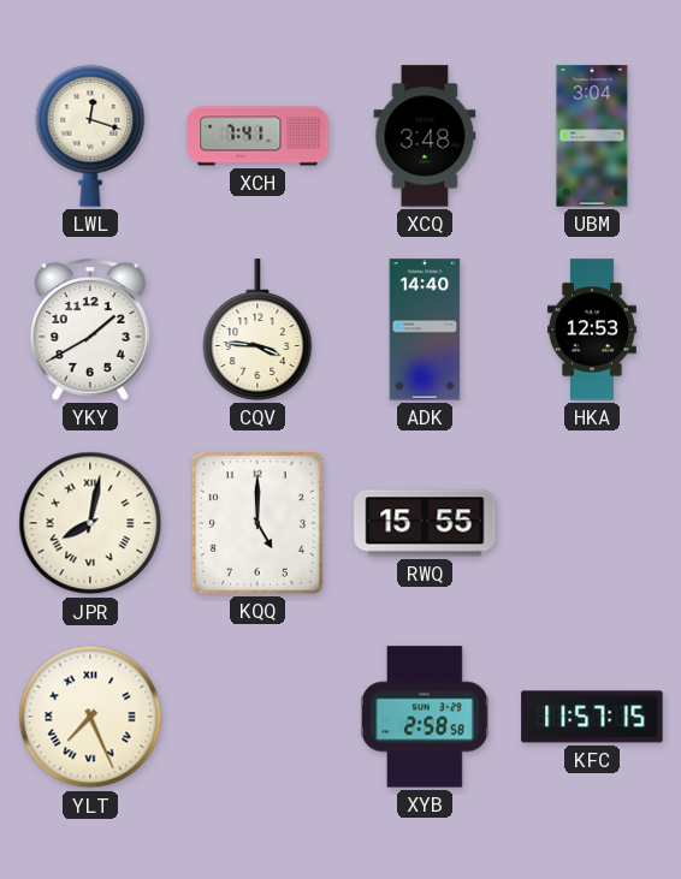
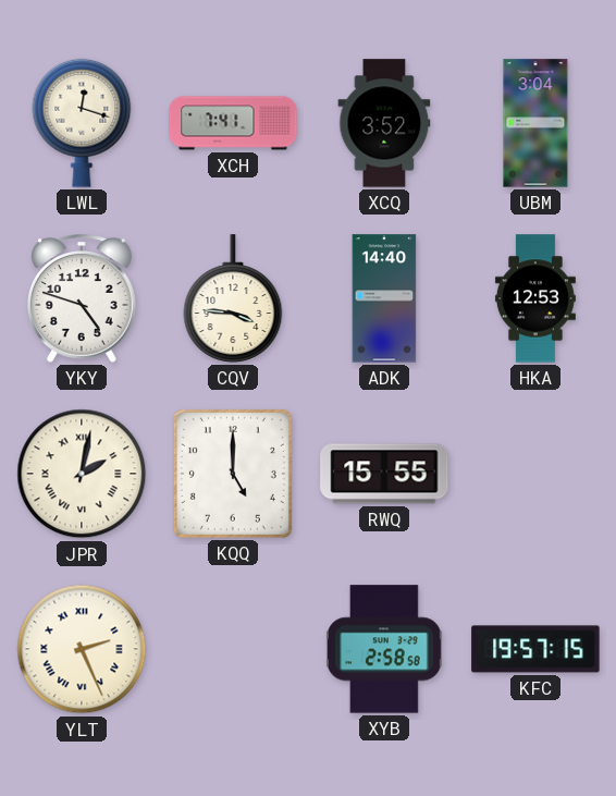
XCQ: 3:48 -> 3:52 (384, 123)
YKY: 1:40 -> 4:48 (82, 298)
JPR: 8:02 -> 2:02 (82, 474)
YLT: 7:26 -> 2:26 (82, 649)
KFC: 11:57 -> 19:57 (535, 649)
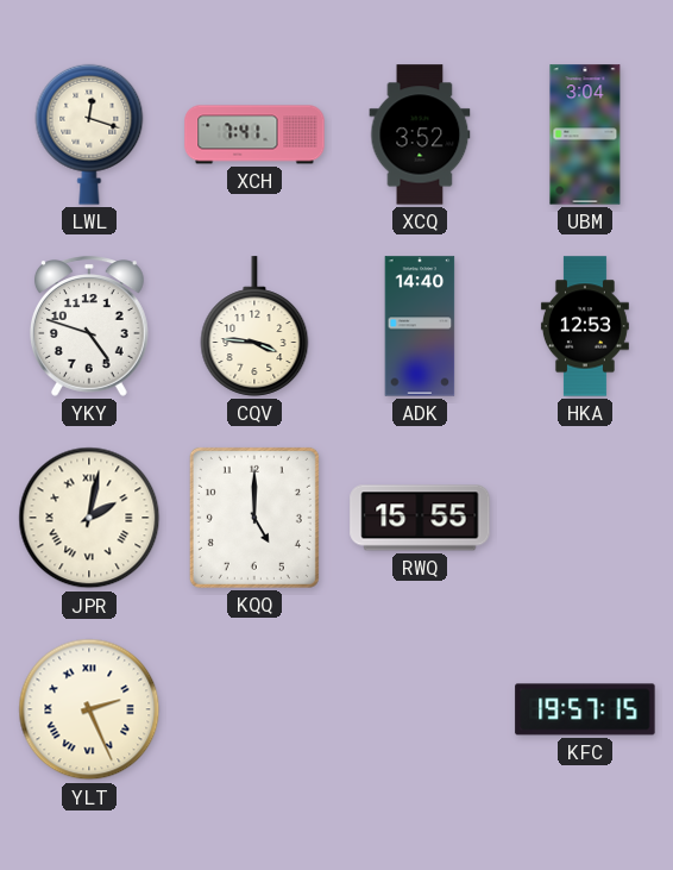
XYB: 2:58 -> none (384, 649)
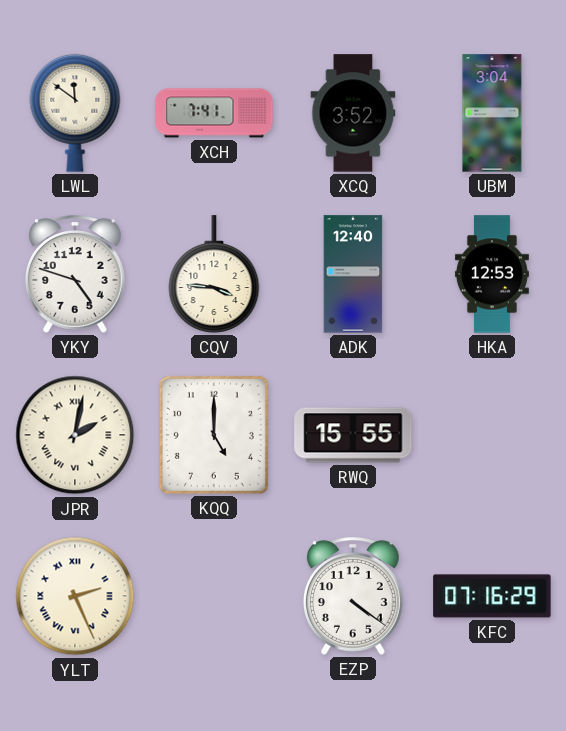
LWL: 12:18 -> 11:51 (75, 113)
ADK: 14:40 -> 12:40 (353, 274)
EZP: none -> 4:21 (353, 596)
KFC: 19:57 -> 07:16 (492, 596)
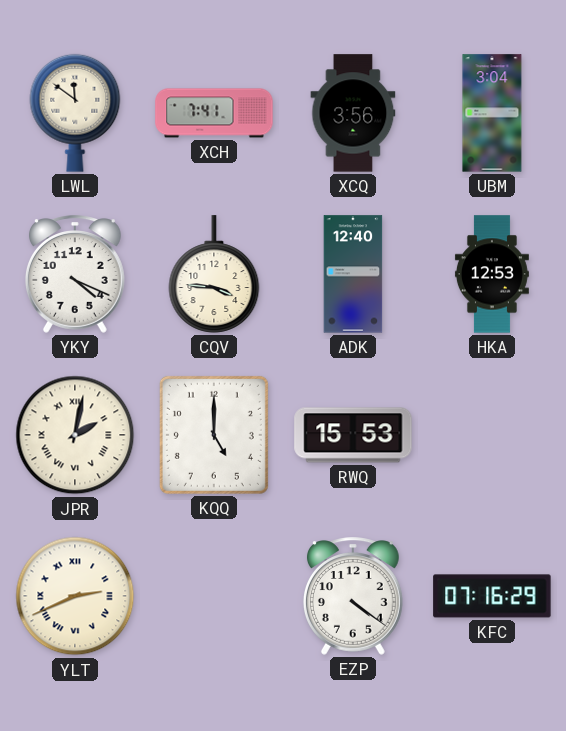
XCQ: 3:52 -> 3:56 (353, 113)
YKY: 4:48 -> 4:19 (75, 274)
RWQ: 15:55 -> 15:53 (353, 435)
YLT: 2:26 -> 2:41 (75, 596)
